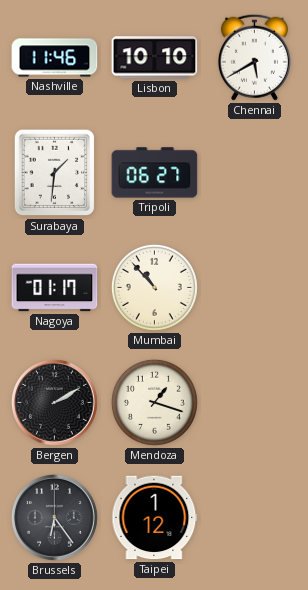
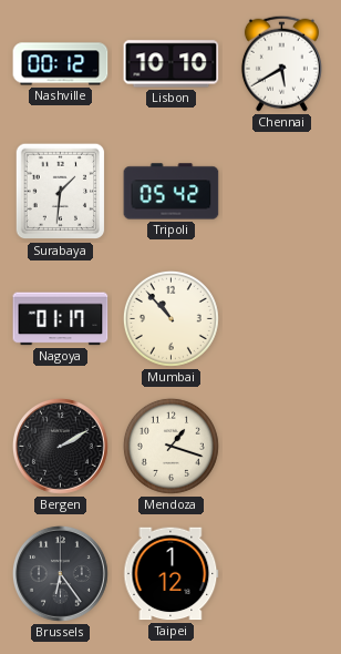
Nashville: 11:46 -> 00:12 (61, 64)
Tripoli: 06:27 -> 05:42 (172, 192)
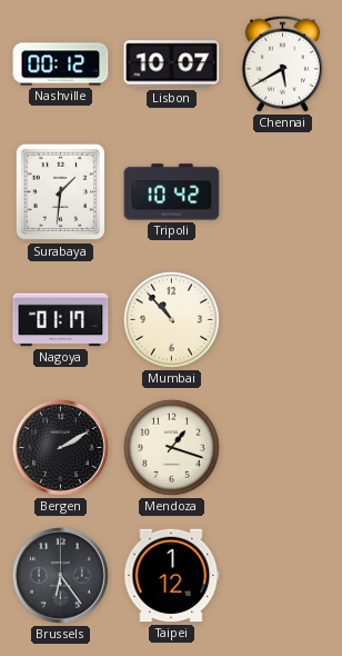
Lisbon: 10:10 -> 10:07 (172, 64)
Tripoli: 05:42 -> 10:42 (172, 192)
